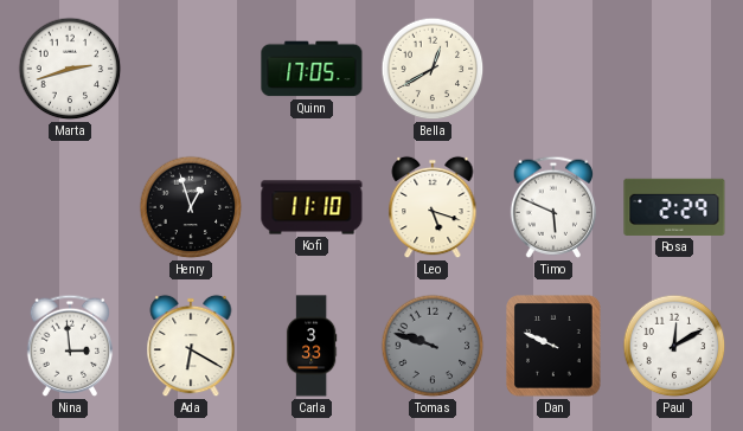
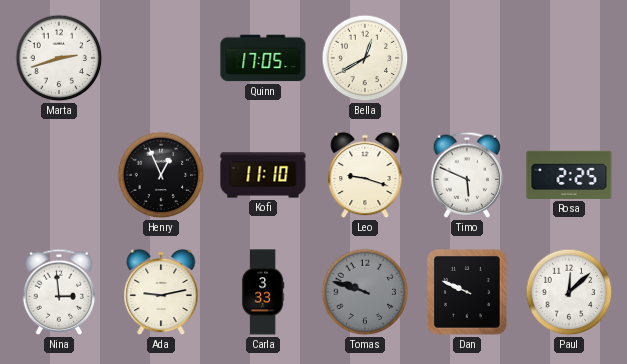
Henry: 12:57 -> 12:56 (161, 175)
Leo: 5:18 -> 9:18 (365, 175)
Rosa: 2:29 -> 2:25 (569, 175)
Ada: 6:20 -> 9:13 (161, 292)
Paul: 12:10 -> 12:08 (569, 292)
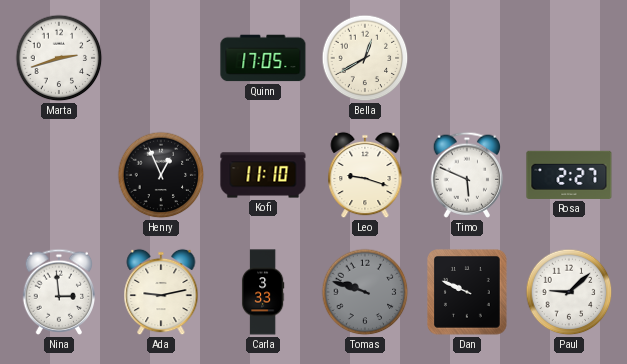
Rosa: 2:25 -> 2:27 (569, 175)
Paul: 12:08 -> 9:08 (569, 292)
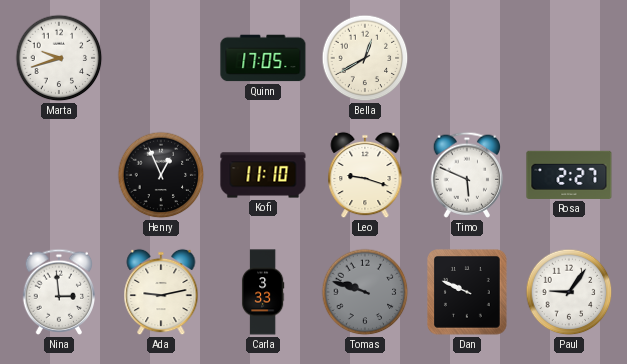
Marta: 2:42 -> 9:42 (59, 58)
Paul: 9:08 -> 9:06 (569, 292)
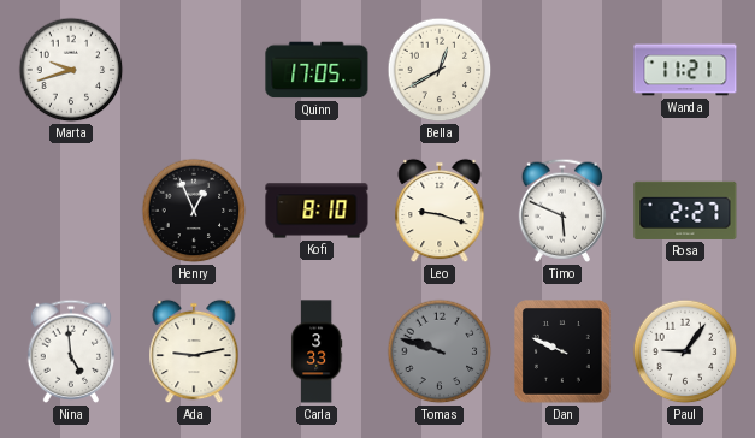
Wanda: none -> 11:21 (685, 70)
Kofi: 11:10 -> 8:10 (317, 211)
Nina: 2:59 -> 4:59 (71, 351)
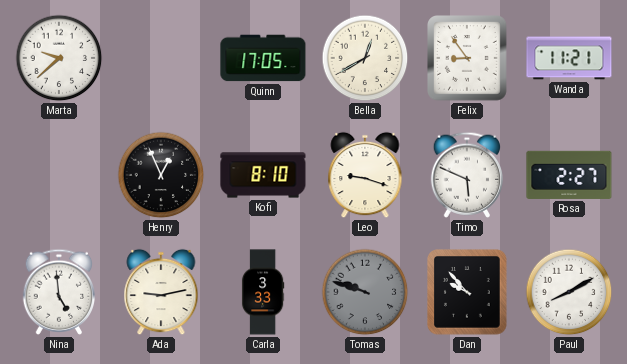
Marta: 9:42 -> 9:38 (59, 58)
Felix: none -> 8:54 (468, 59)
Dan: 9:49 -> 9:53 (468, 293)
Paul: 9:06 -> 8:10 (569, 292)
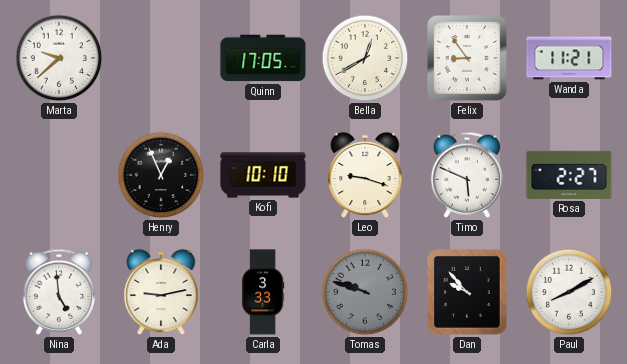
Kofi: 8:10 -> 10:10 (263, 175)
